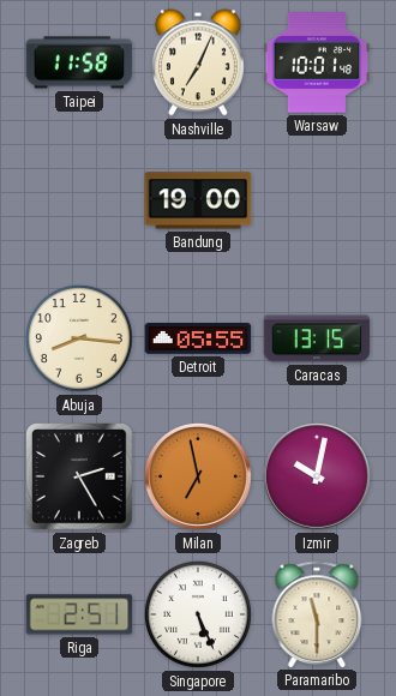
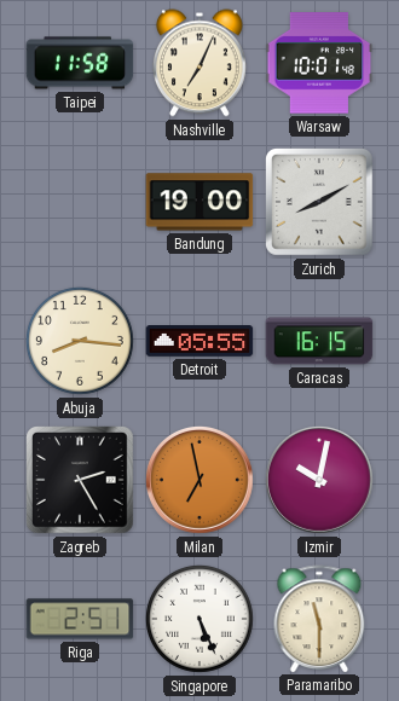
Zurich: none -> 8:10 (320, 203)
Caracas: 13:15 -> 16:15 (319, 341)
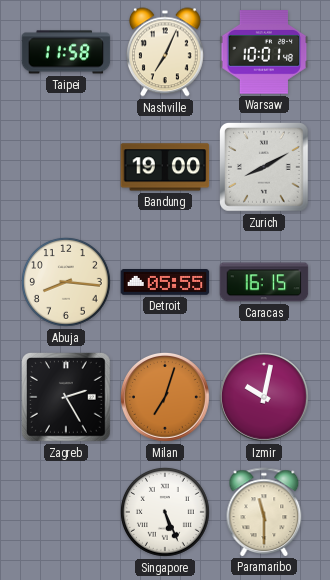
Milan: 6:58 -> 7:03 (165, 397)
Riga: 2:51 -> none (80, 619)
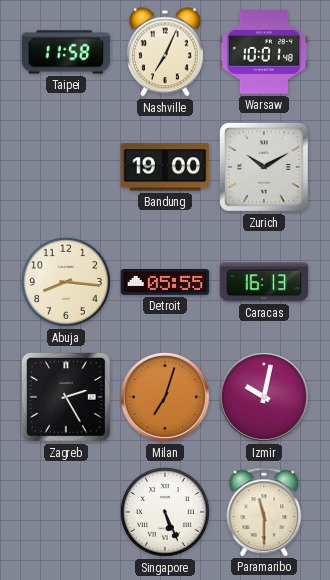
Zurich: 8:10 -> 10:10 (265, 168)
Caracas: 16:15 -> 16:13 (264, 282)
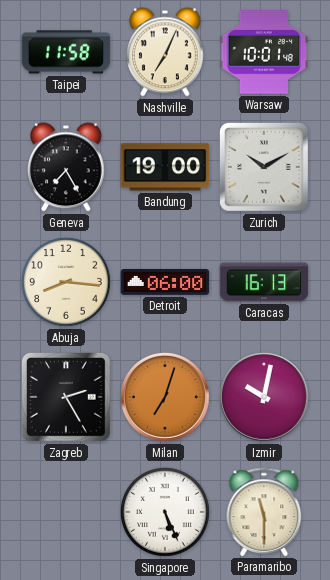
Geneva: none -> 7:25 (66, 167)
Detroit: 05:55 -> 06:00 (165, 282)
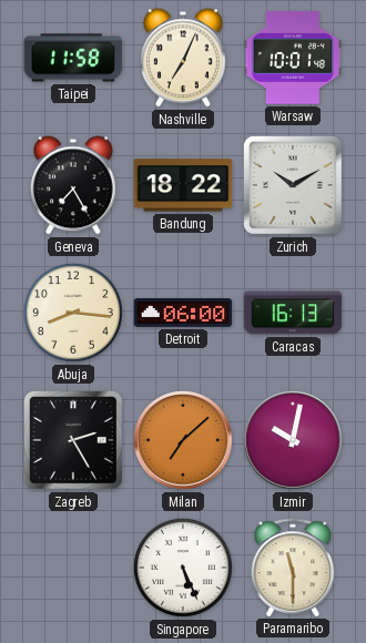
Bandung: 19:00 -> 18:22 (183, 185)
Milan: 7:03 -> 7:08 (183, 440)
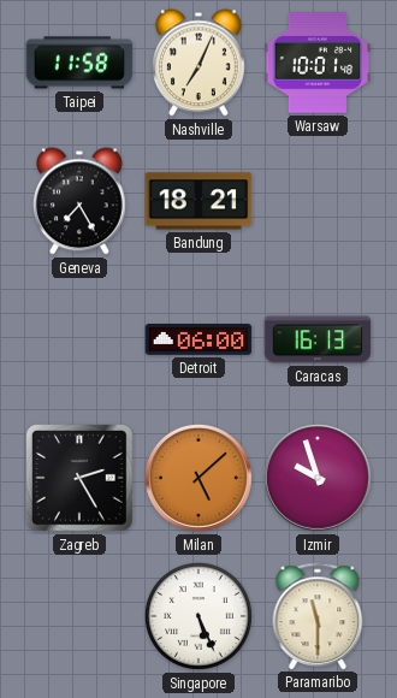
Bandung: 18:22 -> 18:21 (198, 201)
Zurich: 10:10 -> none (294, 186)
Abuja: 8:16 -> none (73, 313)
Milan: 7:08 -> 5:08 (198, 478)
Izmir: 10:02 -> 9:57 (318, 478)
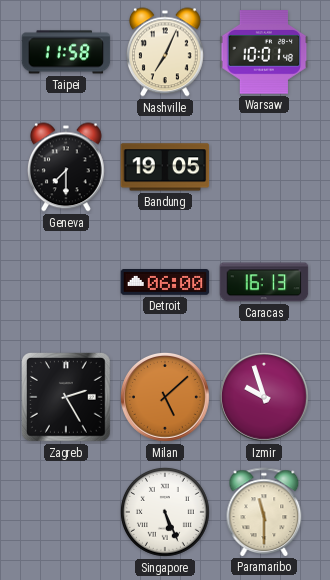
Geneva: 7:25 -> 7:30 (66, 167)
Bandung: 18:21 -> 19:05 (165, 167)
